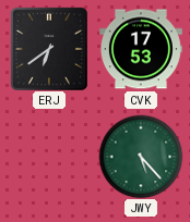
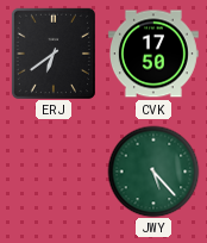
CVK: 17:53 -> 17:50 (153, 54)
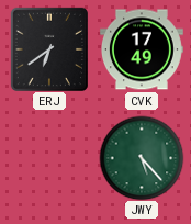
CVK: 17:50 -> 17:49 (142, 49)
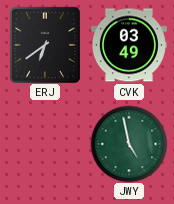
CVK: 17:49 -> 03:49 (129, 45)
JWY: 5:23 -> 4:58 (129, 144)
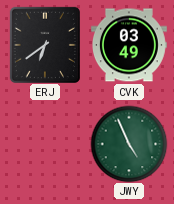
JWY: 4:58 -> 4:56 (129, 144)
